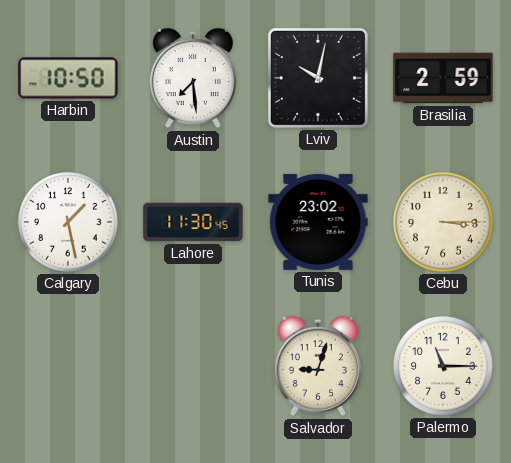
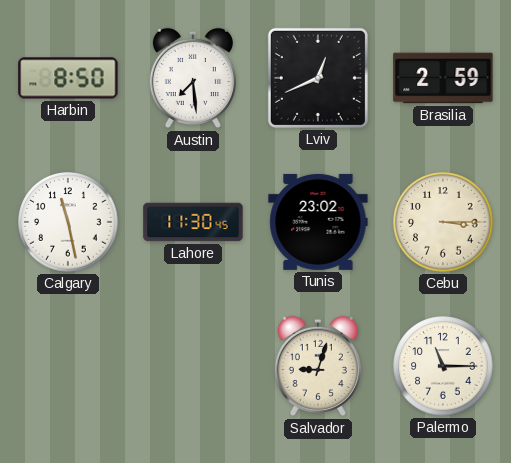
Harbin: 10:50 -> 8:50 (68, 78)
Lviv: 10:02 -> 12:41 (318, 78)
Calgary: 1:28 -> 11:28 (68, 222)
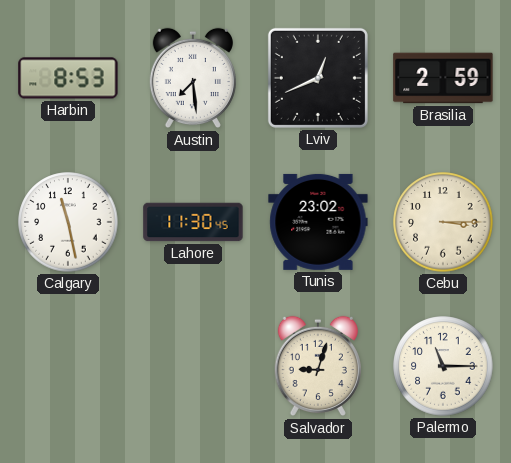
Harbin: 8:50 -> 8:53 (68, 78)
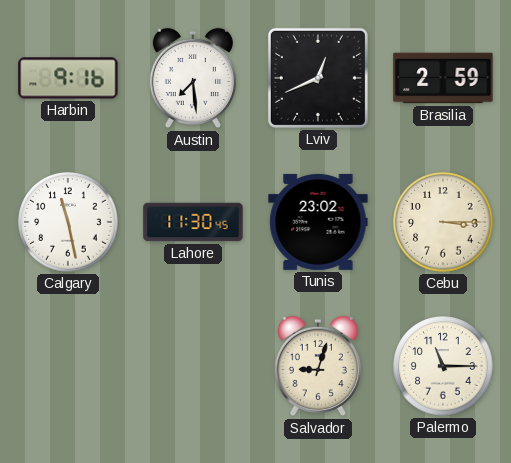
Harbin: 8:53 -> 9:16 (68, 78)
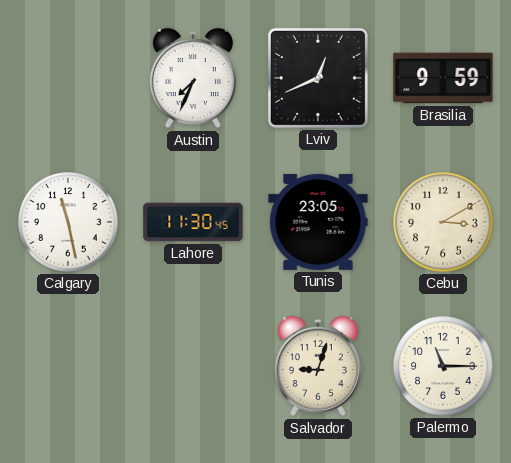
Harbin: 9:16 -> none (68, 78)
Austin: 7:29 -> 7:34 (193, 78)
Brasilia: 2:59 -> 9:59 (443, 78)
Tunis: 23:02 -> 23:05 (318, 222)
Cebu: 3:15 -> 3:10 (443, 222)
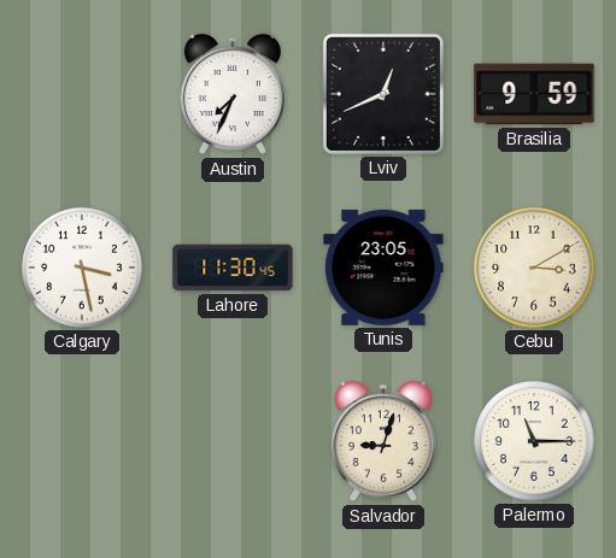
Calgary: 11:28 -> 3:28 (82, 268)
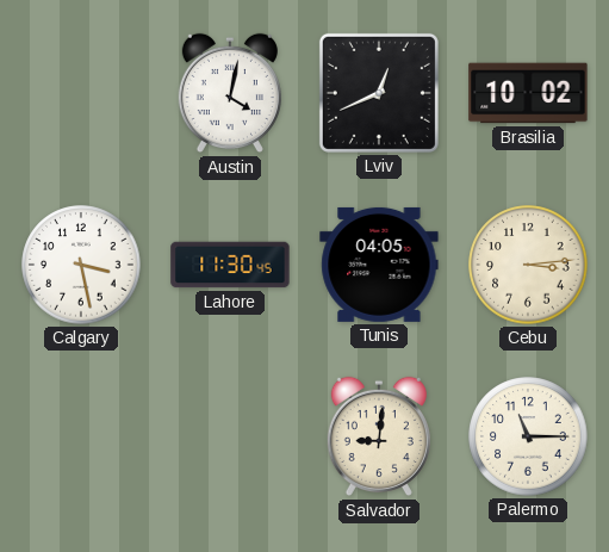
Austin: 7:34 -> 4:02 (230, 93)
Brasilia: 9:59 -> 10:02 (528, 93)
Tunis: 23:05 -> 04:05 (379, 265)
Cebu: 3:10 -> 3:14 (528, 265)
Salvador: 9:03 -> 9:01 (379, 436)
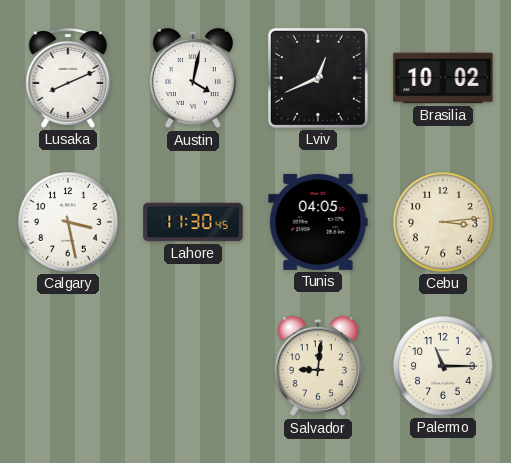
Lusaka: none -> 8:11 (68, 78)
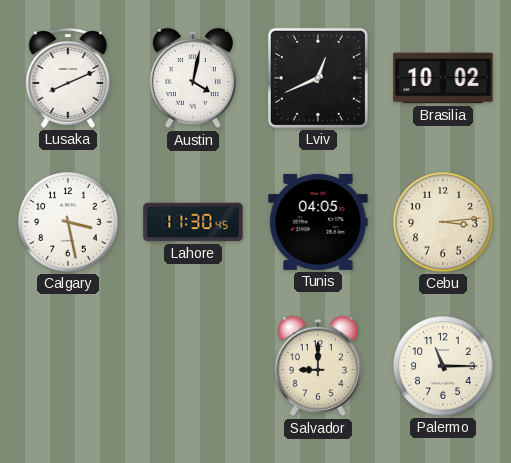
Salvador: 9:01 -> 9:00 (318, 366)
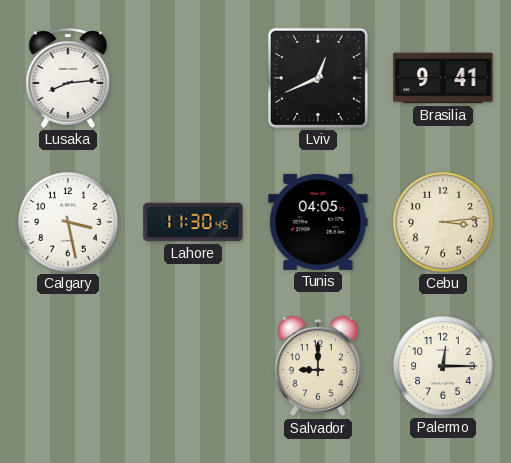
Lusaka: 8:11 -> 8:14 (68, 78)
Austin: 4:02 -> none (193, 78)
Brasilia: 10:02 -> 9:41 (443, 78)
Palermo: 11:15 -> 12:15 (443, 366)
